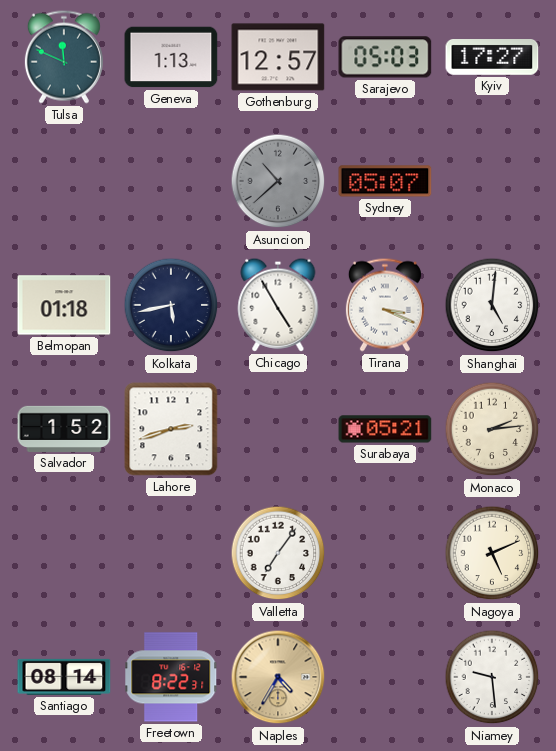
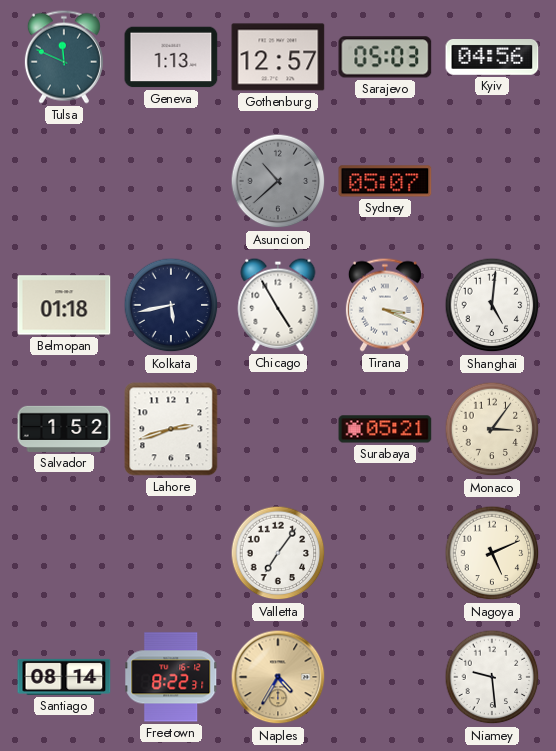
Kyiv: 17:27 -> 04:56 (492, 58)
Monaco: 2:14 -> 3:06 (492, 429)
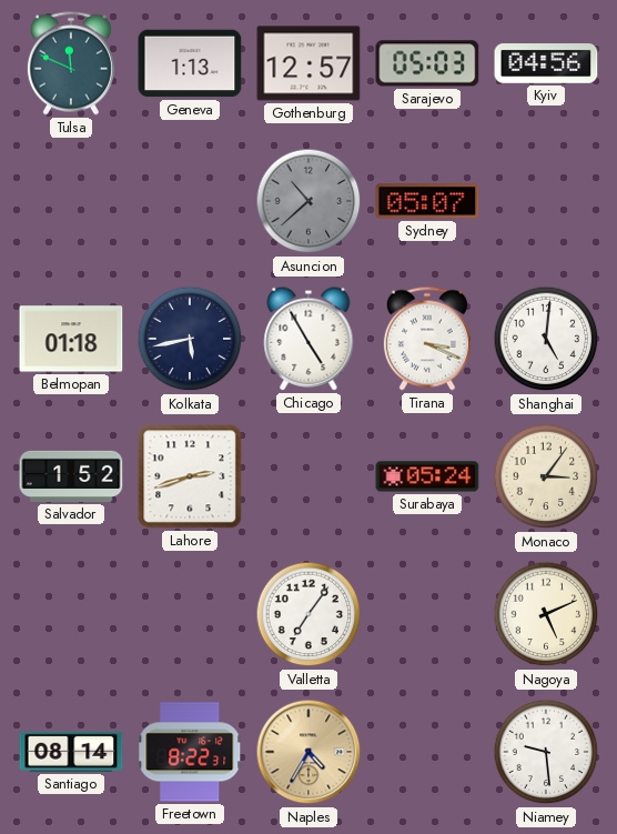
Surabaya: 05:21 -> 05:24 (427, 476)
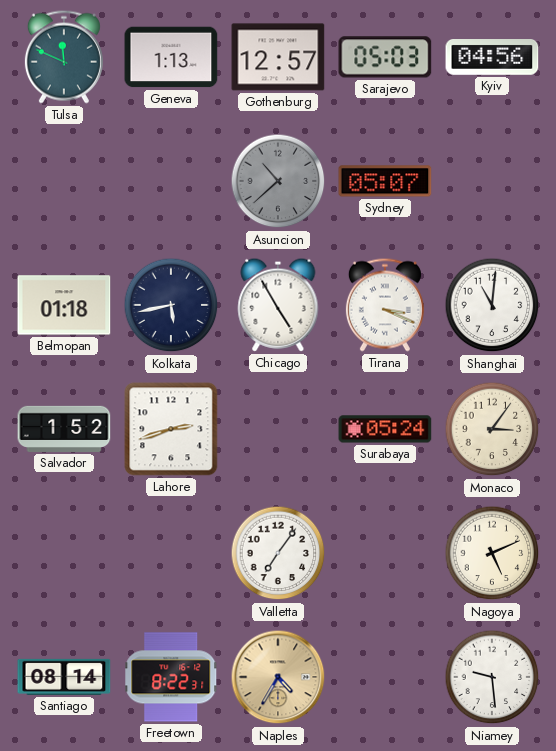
Shanghai: 5:01 -> 11:01 (492, 305)
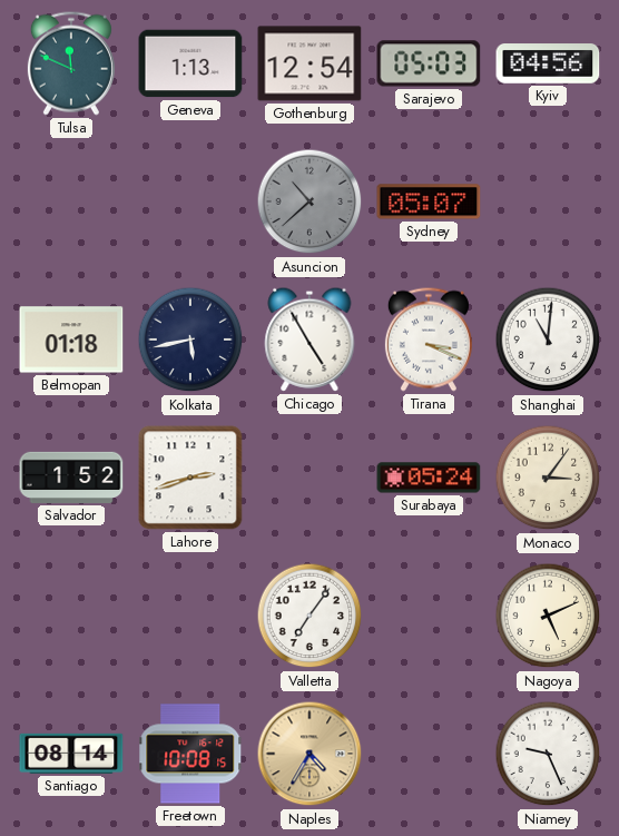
Gothenburg: 12:57 -> 12:54 (309, 63)
Freetown: 8:22 -> 10:08 (190, 754)
Niamey: 9:29 -> 9:26 (548, 754)
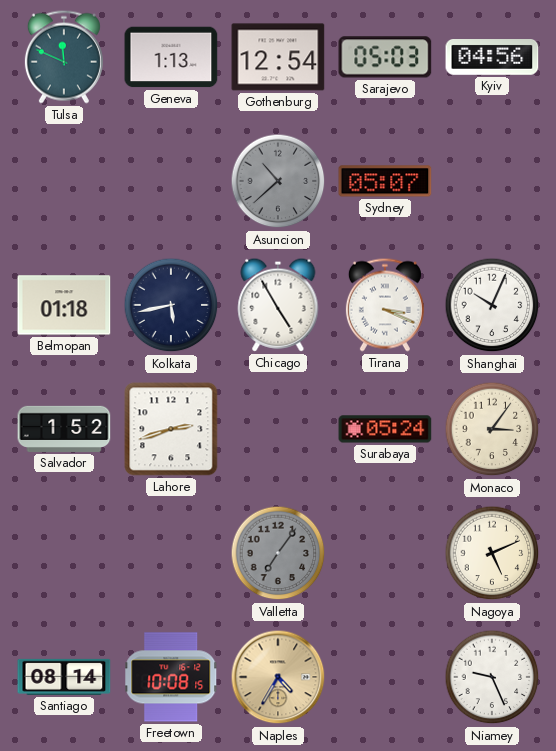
Shanghai: 11:01 -> 10:04 (492, 305)
Valletta dial: white -> grey (278, 553)
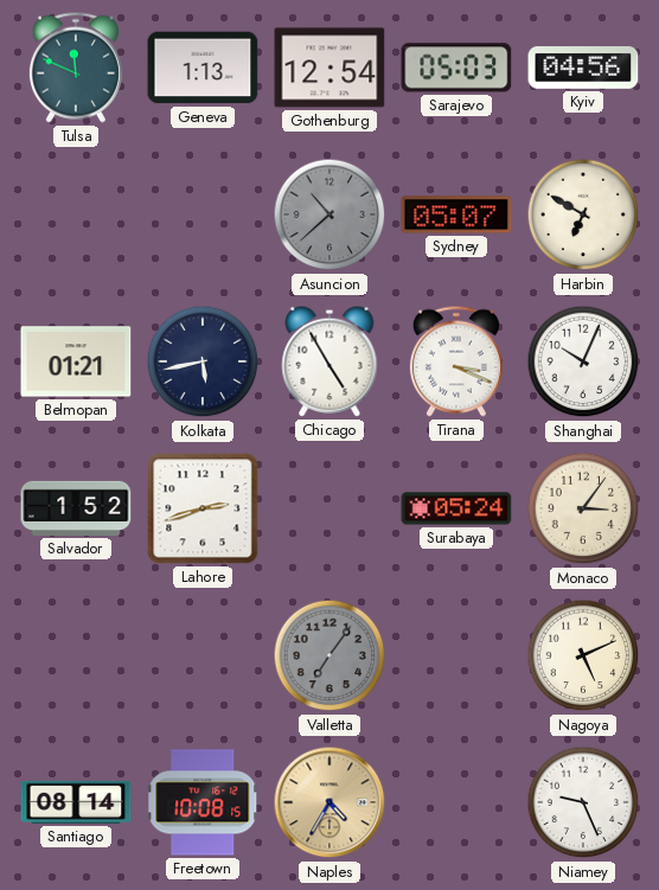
Harbin: none -> 6:50 (583, 215)
Belmopan: 01:18 -> 01:21 (76, 361)
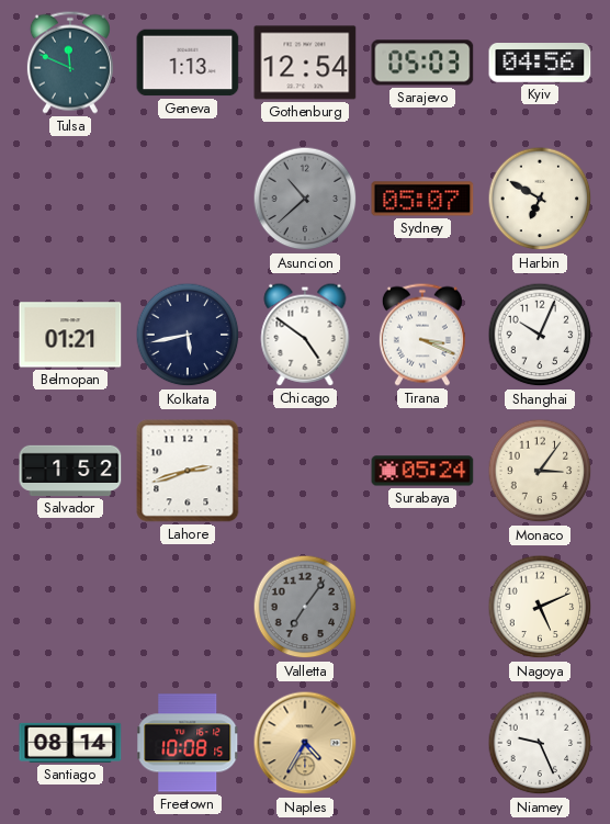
Chicago: 4:55 -> 4:51 (305, 335)
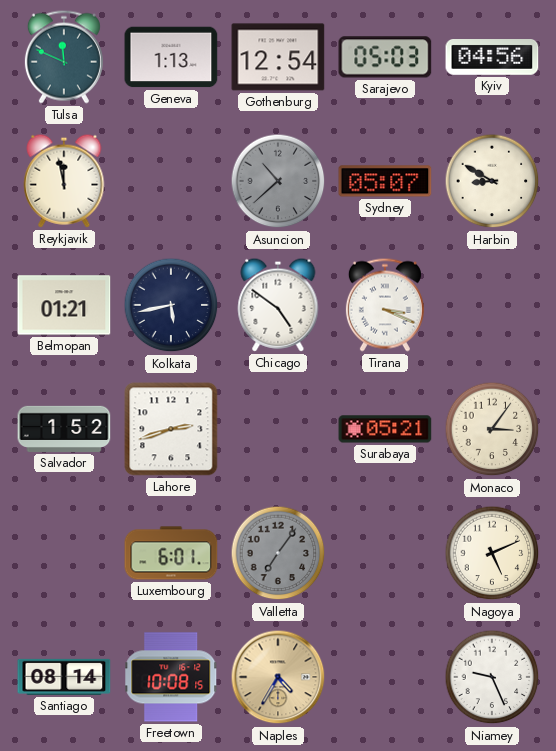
Reykjavik: none -> 11:58 (64, 181)
Harbin: 6:50 -> 8:50 (492, 181)
Shanghai: 10:04 -> none (540, 335)
Surabaya: 05:24 -> 05:21 (385, 429)
Luxembourg: none -> 6:01 (171, 553)
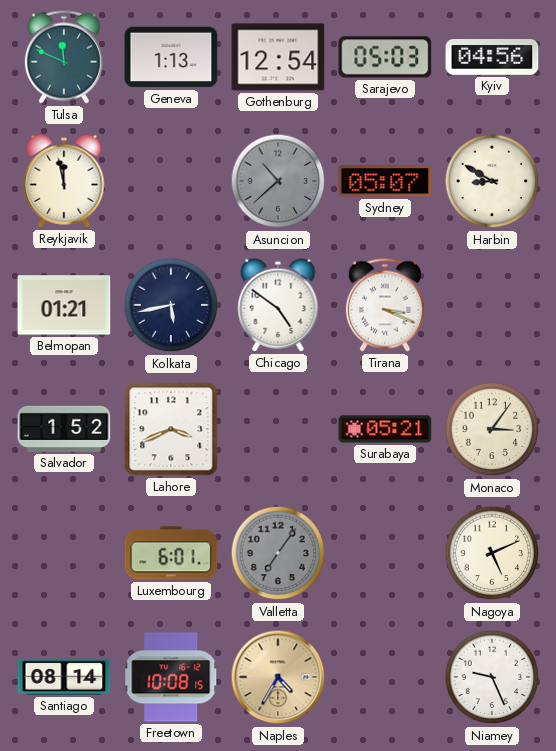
Lahore: 2:42 -> 3:41 (171, 429)
